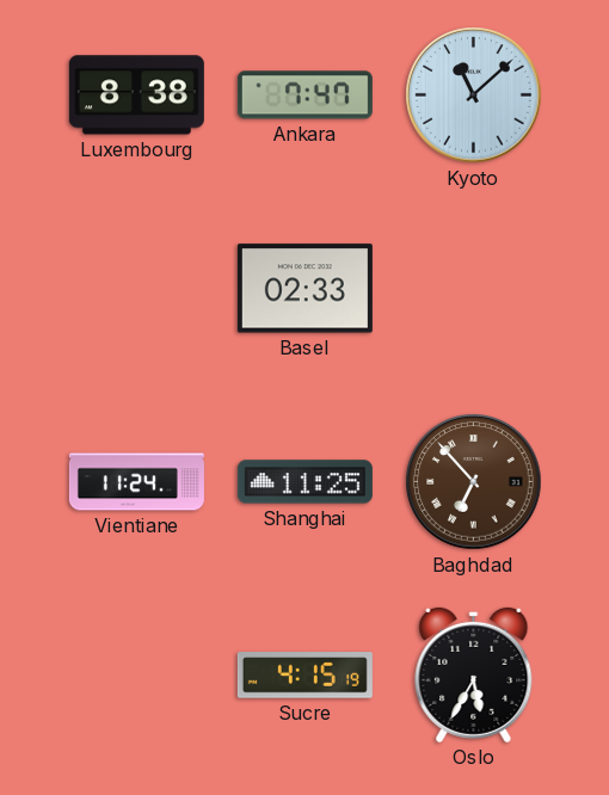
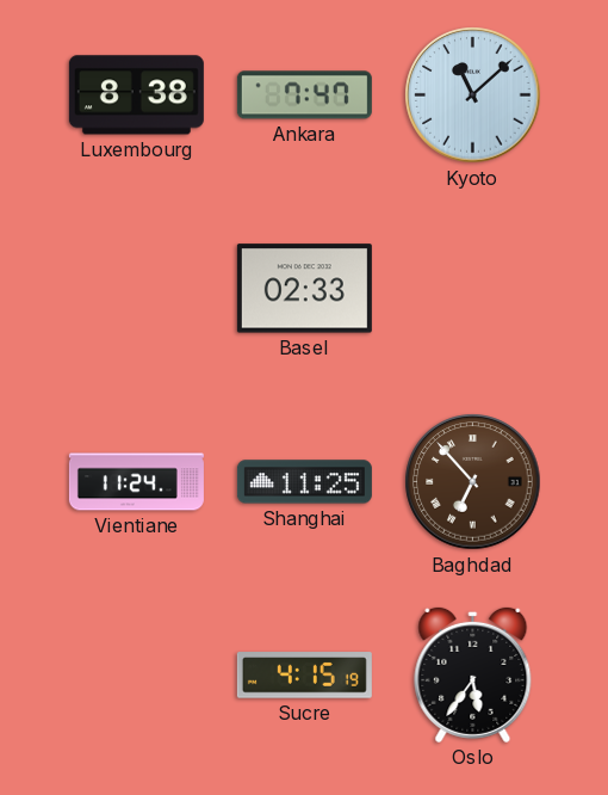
Oslo: 5:35 -> 5:36 (473, 674)
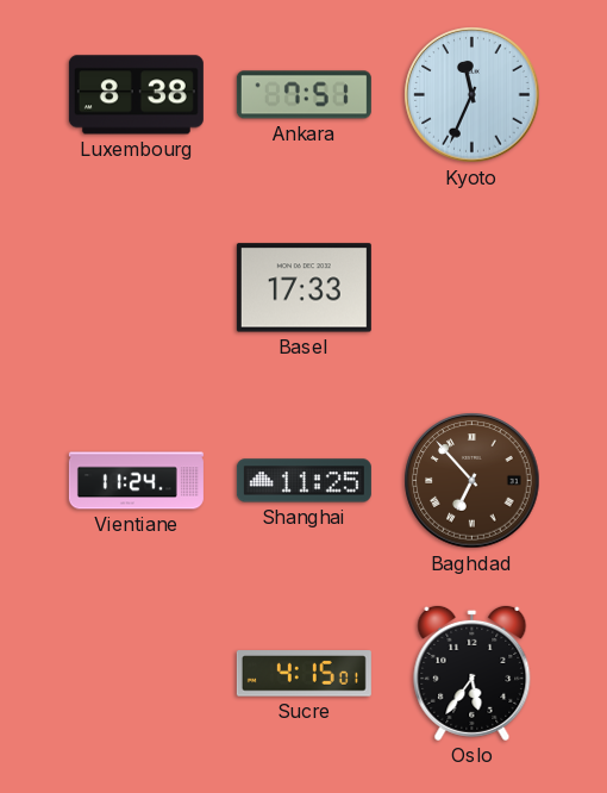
Ankara: 7:47 -> 7:51 (303, 95)
Kyoto: 11:08 -> 11:34 (473, 95)
Basel: 02:33 -> 17:33 (303, 288)
Sucre: 4:15:19 -> 4:15:01 (303, 674)
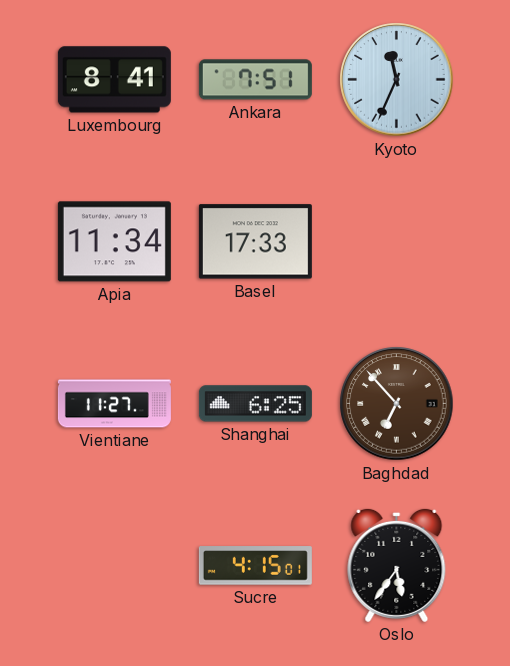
Luxembourg: 8:38 -> 8:41 (114, 80)
Apia: none -> 11:34 (114, 242)
Vientiane: 11:24 -> 11:27 (114, 404)
Shanghai: 11:25 -> 6:25 (255, 404)
